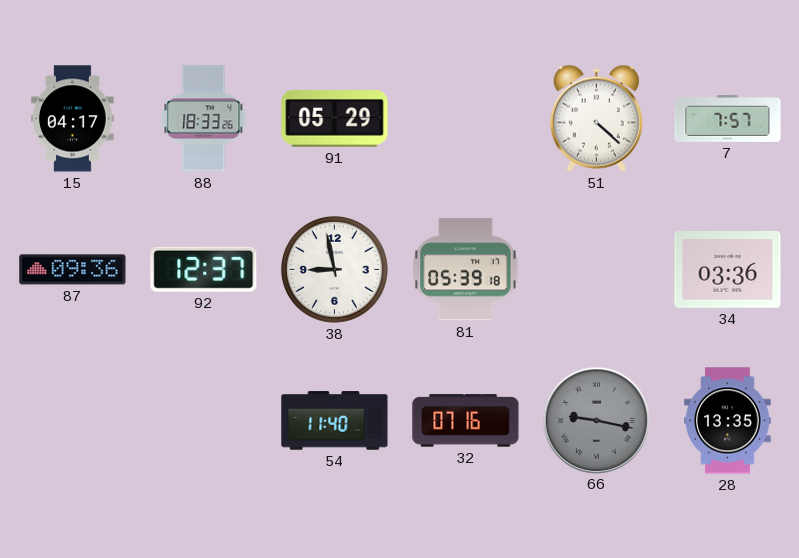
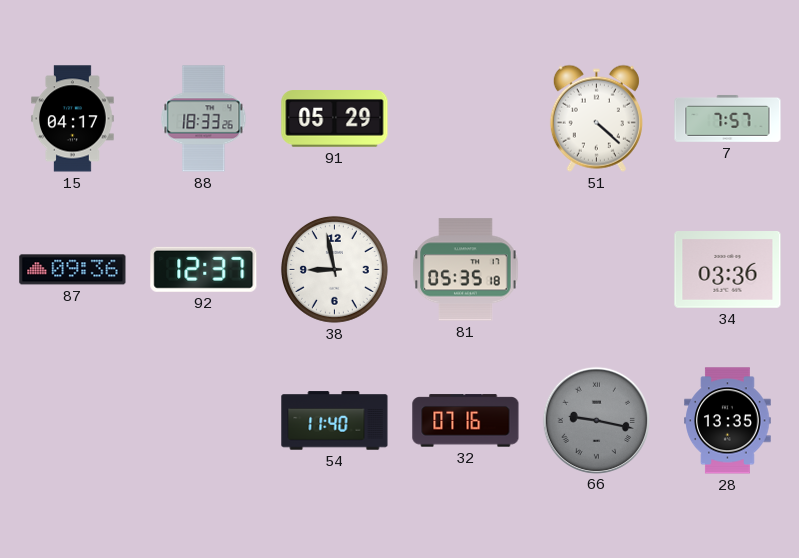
81: 05:39 -> 05:35 (466, 270)
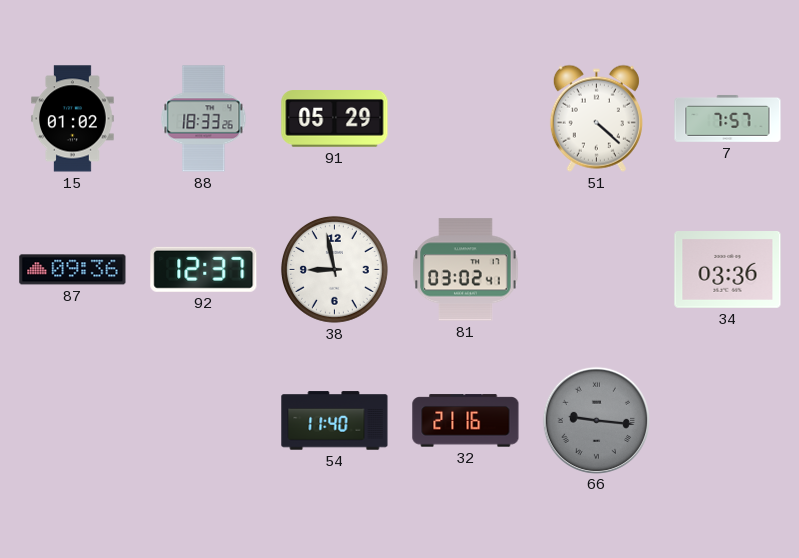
15: 04:17 -> 01:02 (73, 119)
81: 05:35 -> 03:02 (466, 270)
32: 07:16 -> 21:16 (466, 421)
66: 9:17 -> 9:16 (596, 420)
28: 13:35 -> none (728, 421)
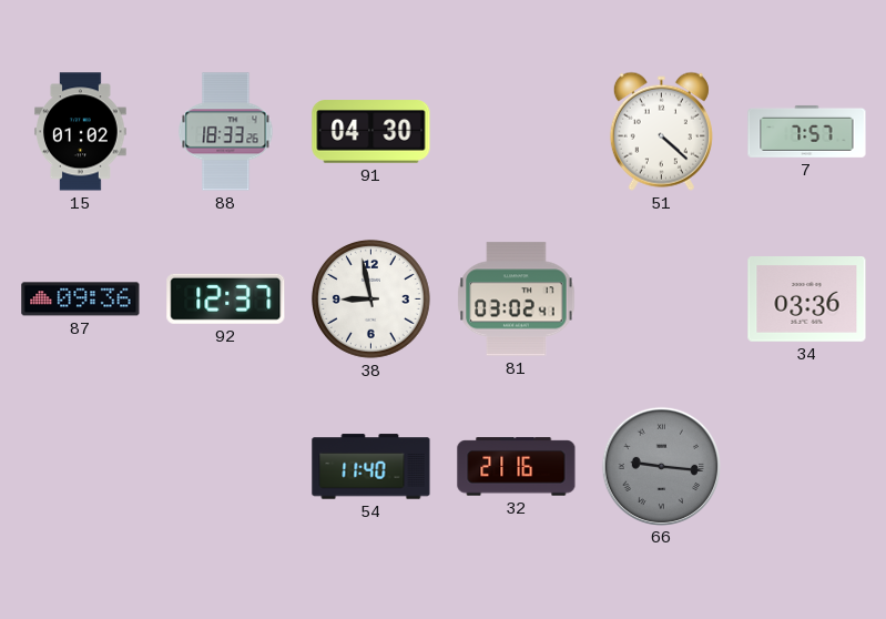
91: 05:29 -> 04:30 (371, 132)
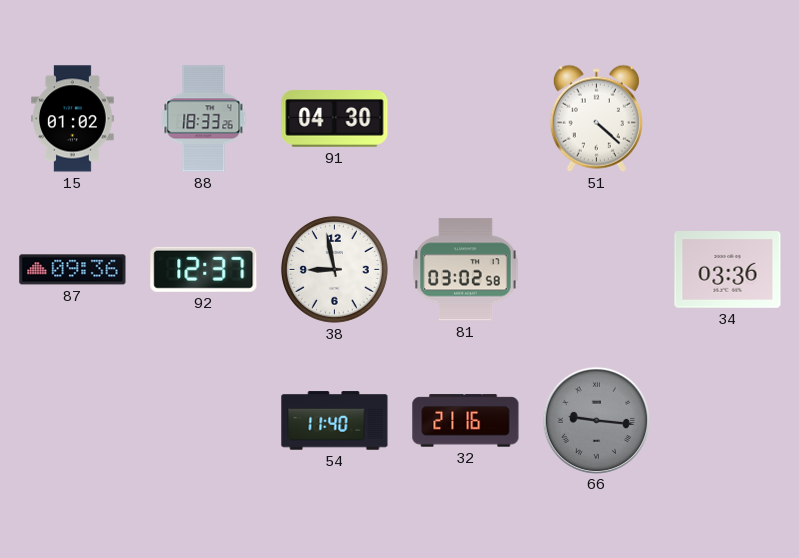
7: 7:57 -> none (807, 131)
81: 03:02:41 -> 03:02:58 (466, 270)
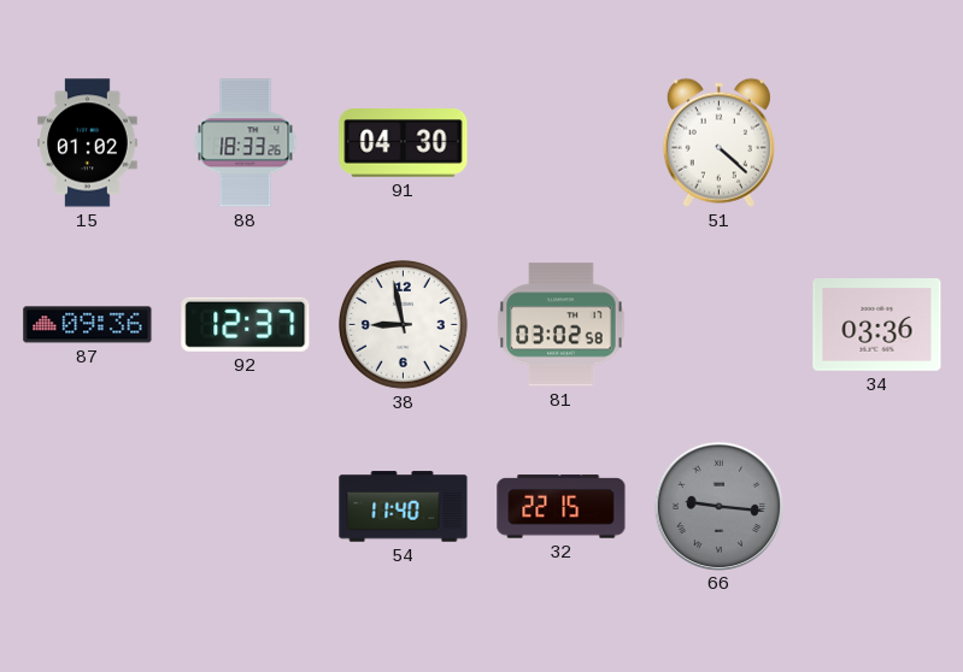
32: 21:16 -> 22:15 (562, 507)
